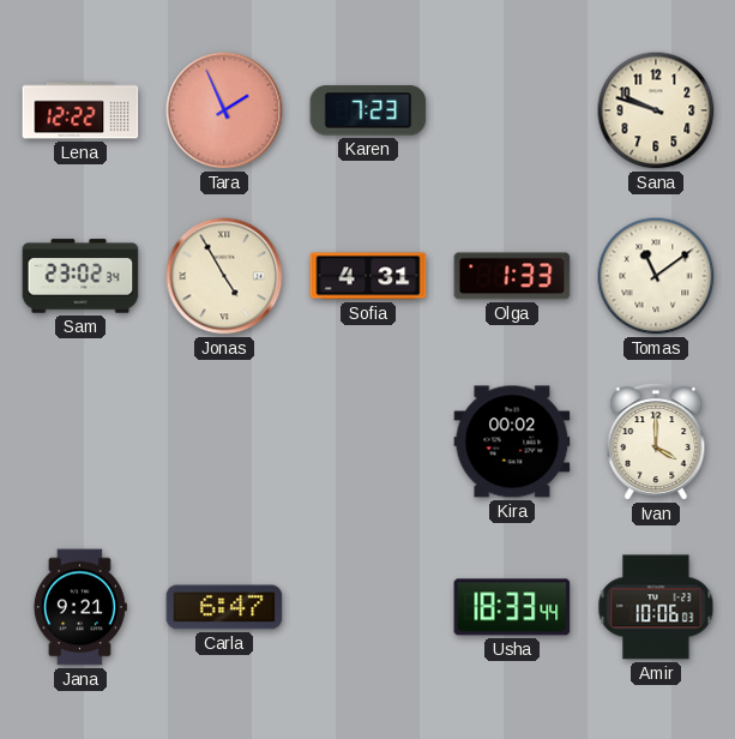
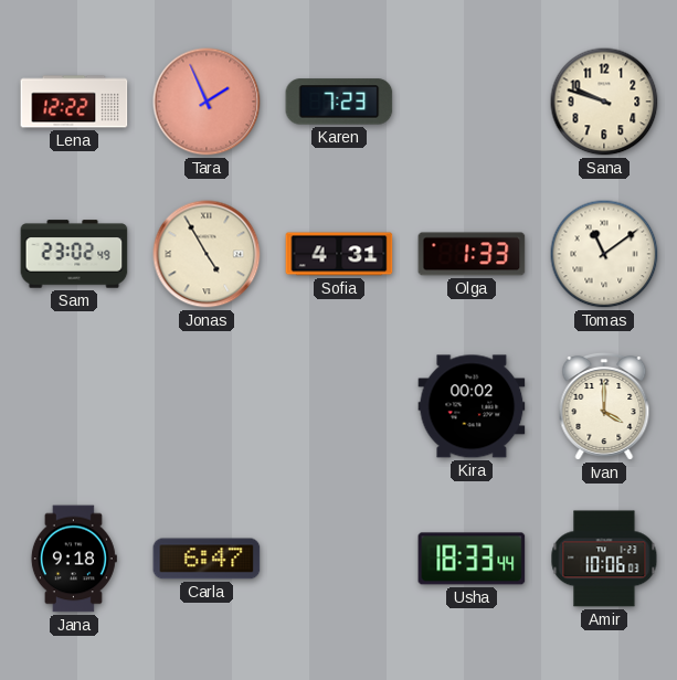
Sam: 23:02:34 -> 23:02:49 (74, 254)
Jana: 9:21 -> 9:18 (74, 559)
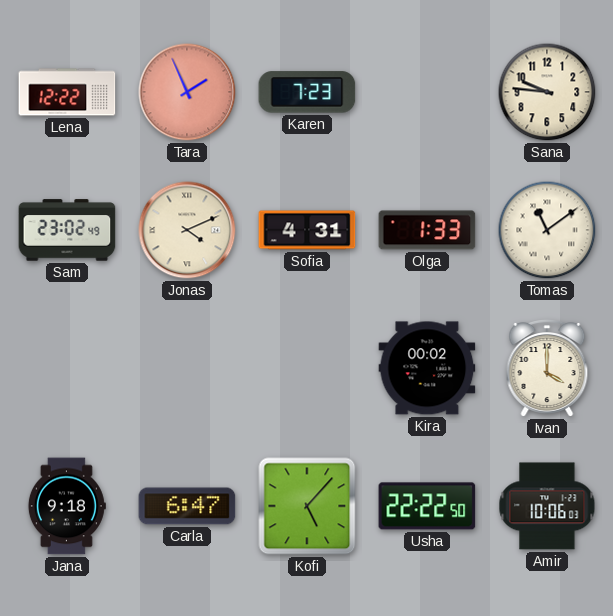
Sana: 9:48 -> 9:46 (547, 92)
Jonas: 4:55 -> 4:11 (187, 230)
Kofi: none -> 5:07 (307, 506)
Usha: 18:33 -> 22:22 (427, 506)
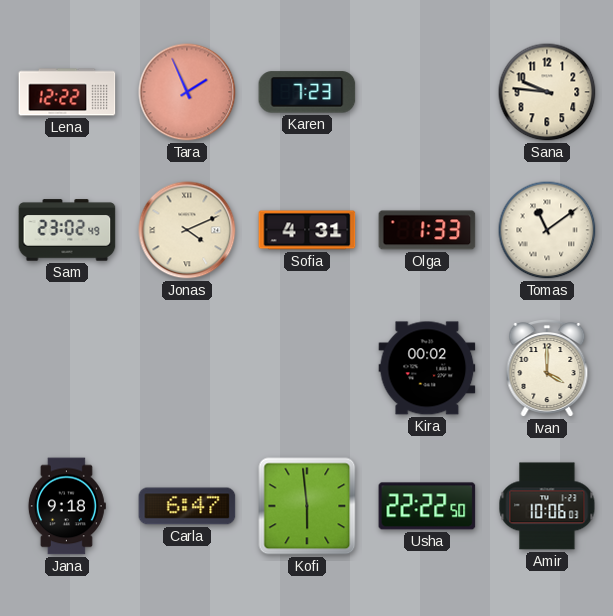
Kofi: 5:07 -> 5:59 (307, 506)
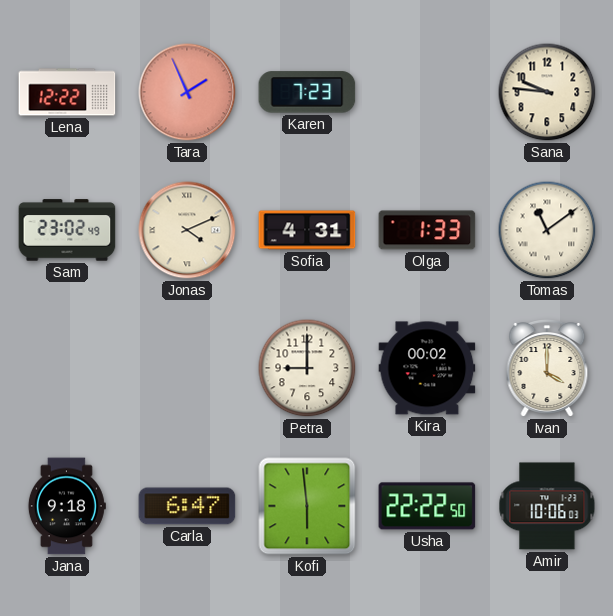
Petra: none -> 9:00 (307, 368)
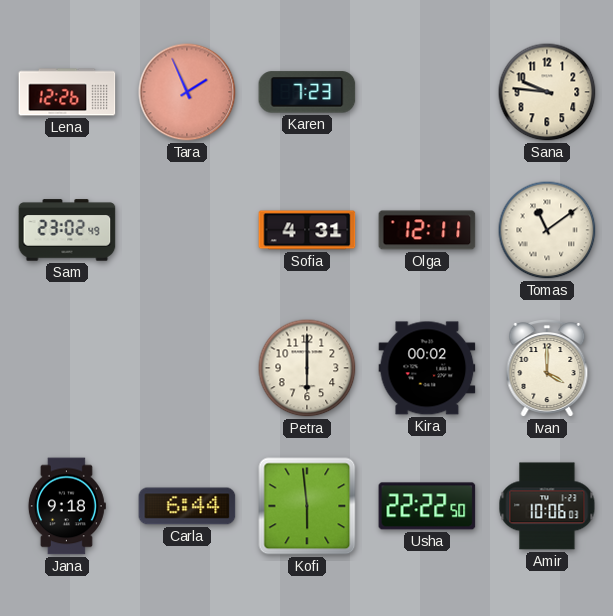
Lena: 12:22 -> 12:26 (67, 92)
Jonas: 4:11 -> none (187, 230)
Olga: 1:33 -> 12:11 (427, 230)
Petra: 9:00 -> 6:00 (307, 368)
Carla: 6:47 -> 6:44 (187, 506)
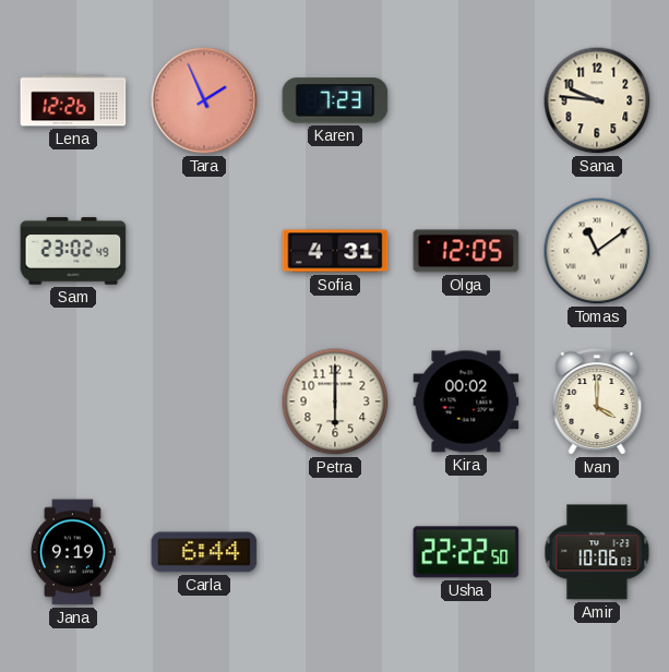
Olga: 12:11 -> 12:05 (466, 251)
Jana: 9:18 -> 9:19 (73, 552)
Kofi: 5:59 -> none (307, 506)
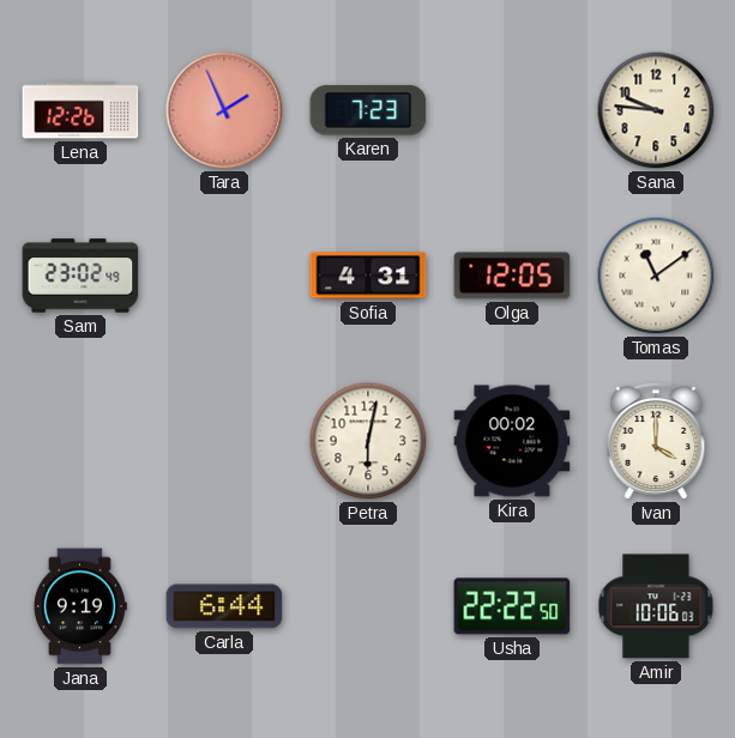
Petra: 6:00 -> 6:02 (368, 441)
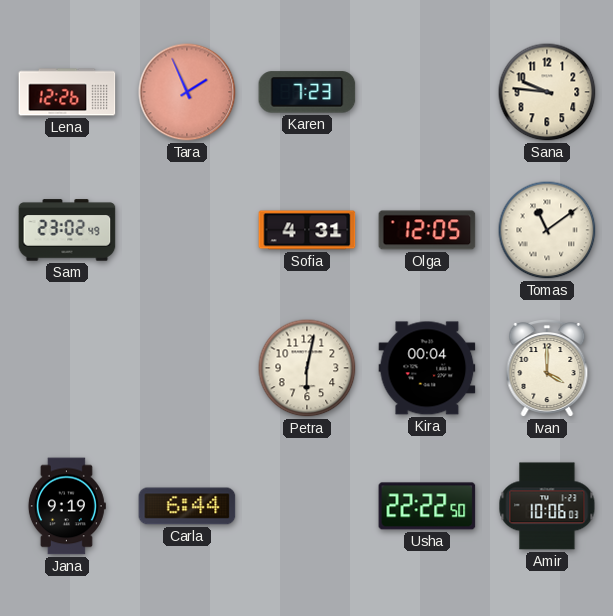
Kira: 00:02 -> 00:04 (427, 368)
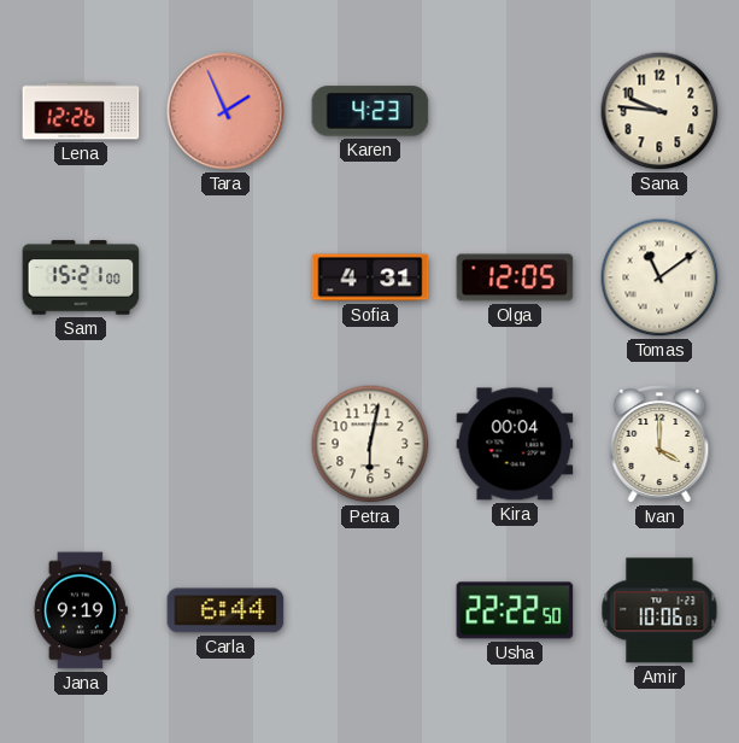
Karen: 7:23 -> 4:23 (370, 111)
Sam: 23:02 -> 15:21 (81, 277)
